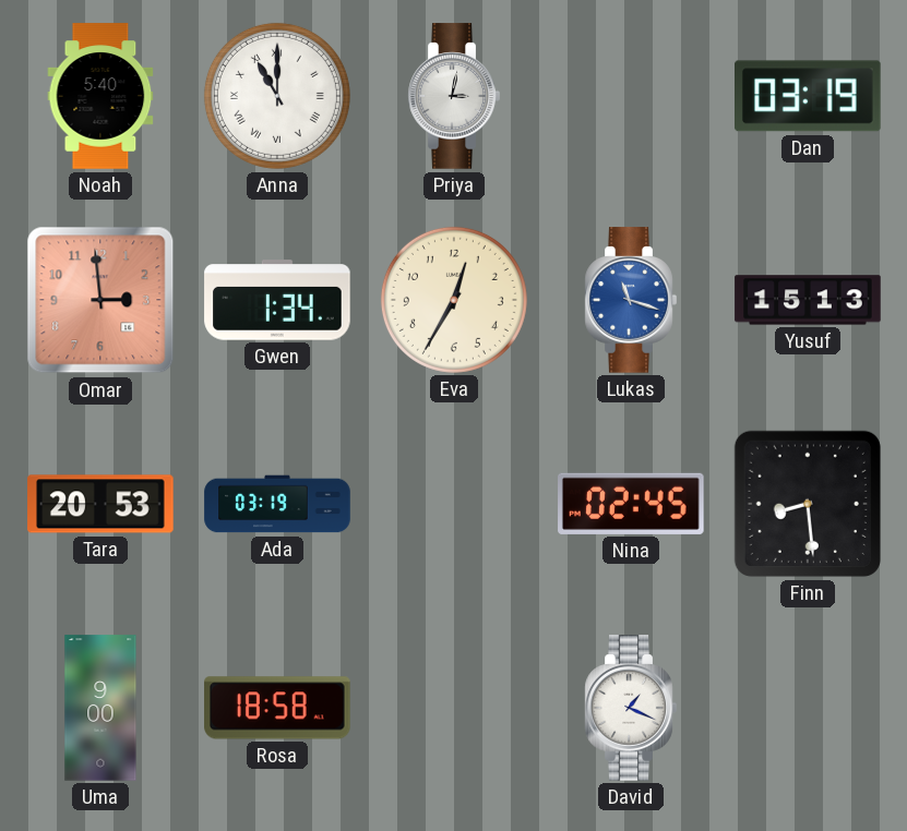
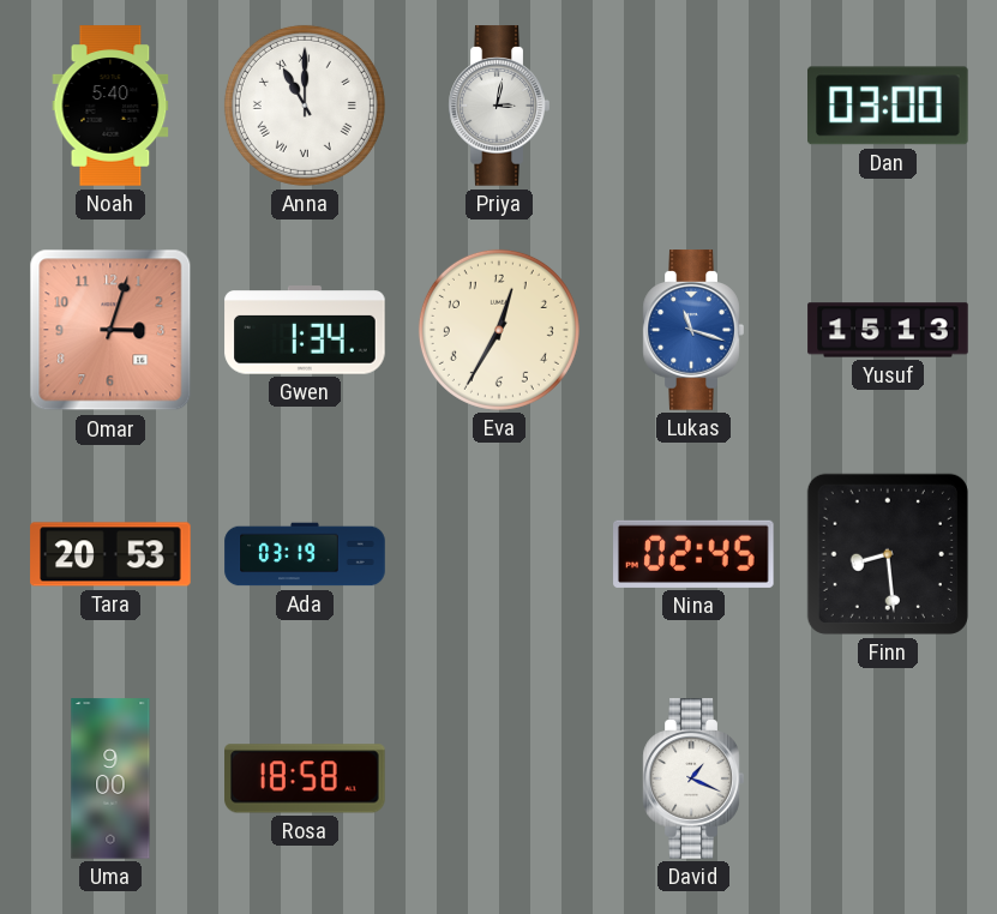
Dan: 03:19 -> 03:00 (889, 106)
Omar: 2:59 -> 3:03 (110, 330)
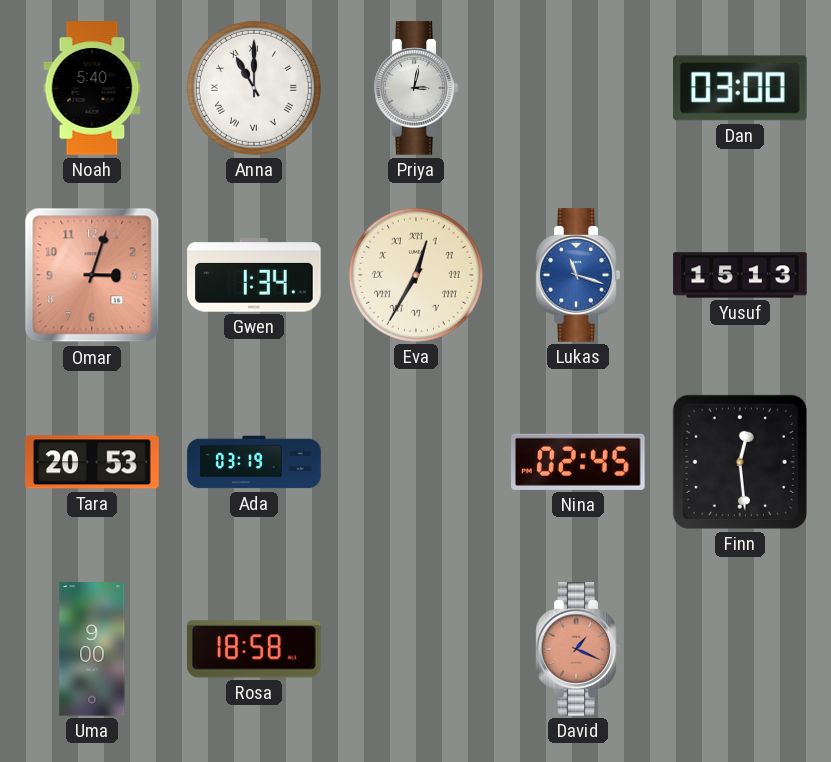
Eva numerals: Arabic -> Roman (416, 275)
Finn: 8:29 -> 12:29 (740, 462)
David dial: white -> salmon (578, 649)
